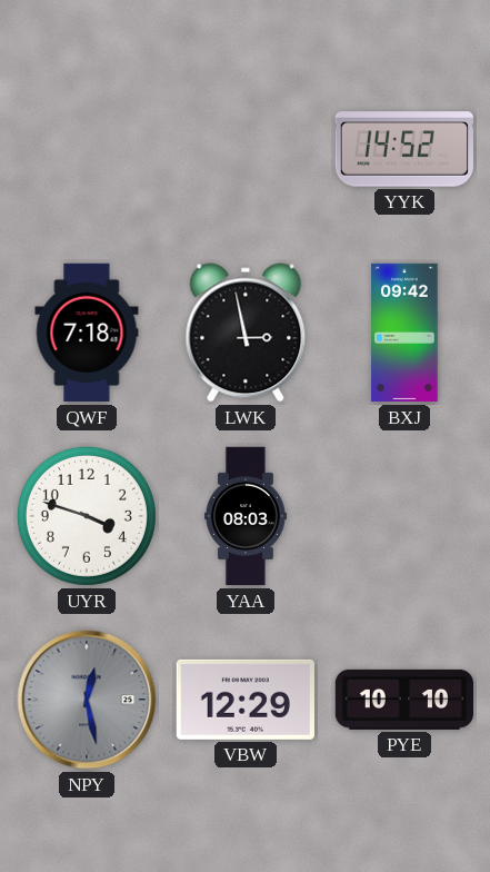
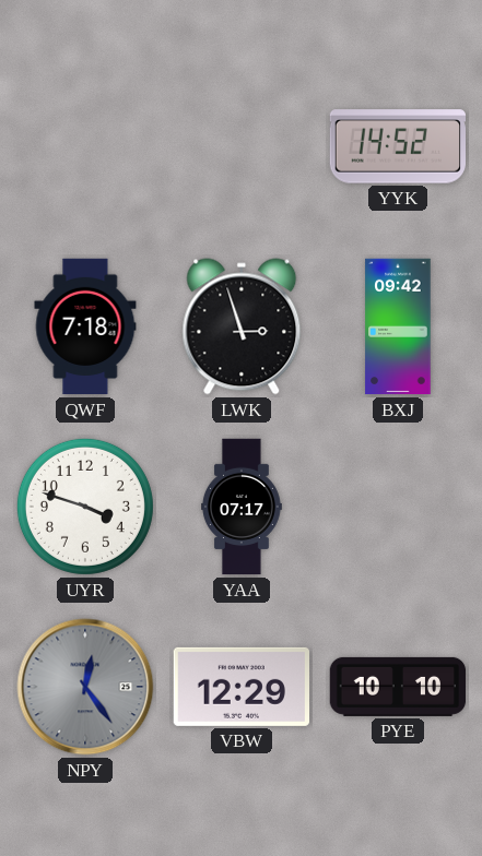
LWK: 2:58 -> 2:57 (242, 326)
YAA: 08:03 -> 07:17 (243, 507)
NPY: 12:28 -> 12:24 (85, 687)
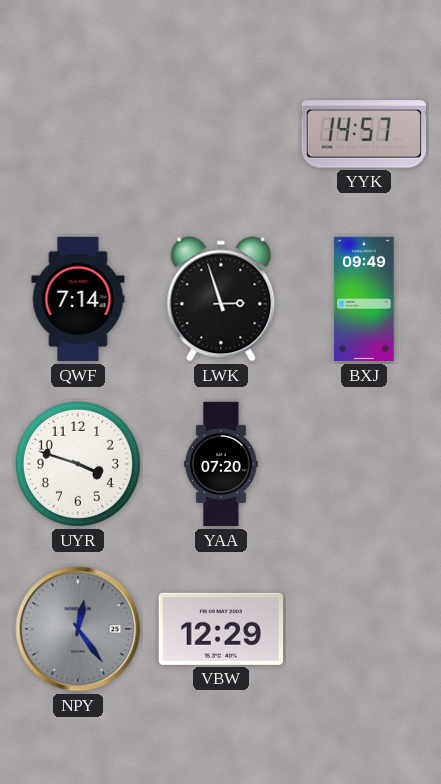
YYK: 14:52 -> 14:57 (363, 134)
QWF: 7:18 -> 7:14 (78, 299)
BXJ: 09:42 -> 09:49 (364, 299)
YAA: 07:17 -> 07:20 (222, 464)
PYE: 10:10 -> none (398, 687)
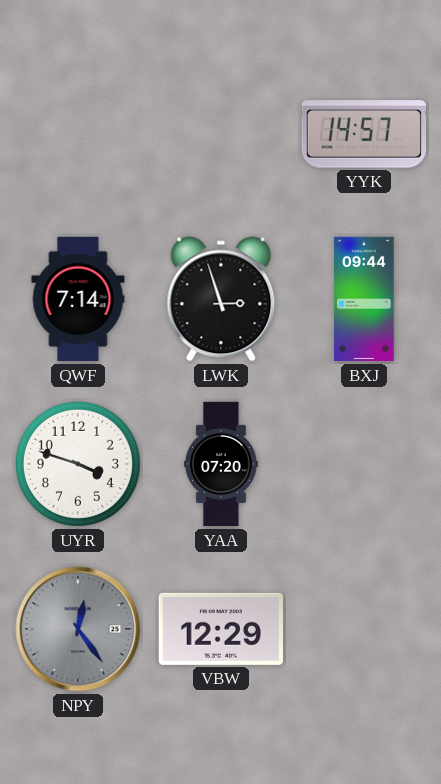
BXJ: 09:49 -> 09:44 (364, 299)
